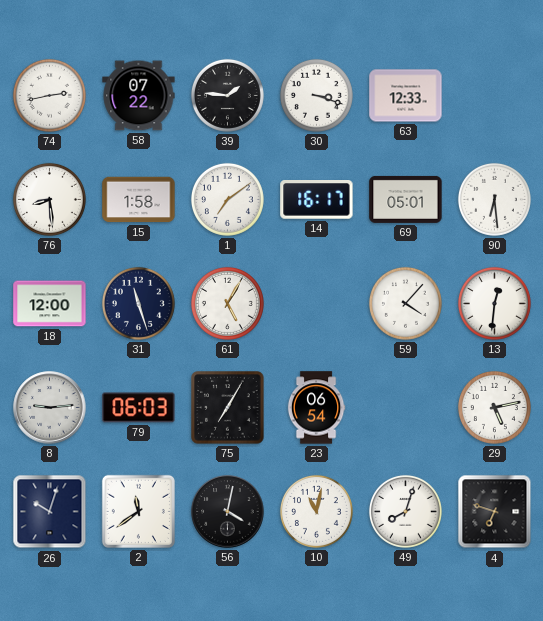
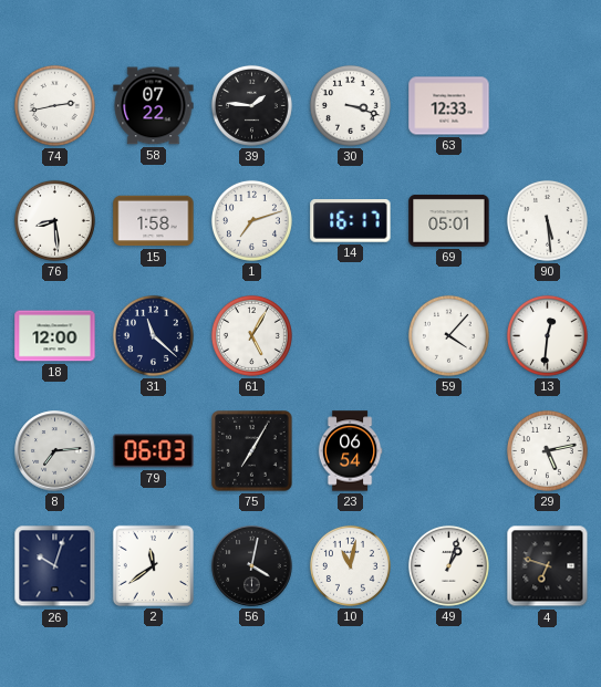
1: 7:09 -> 7:12 (251, 220)
90: 6:29 -> 5:29 (547, 220)
31: 11:27 -> 11:22 (153, 335)
8: 9:14 -> 7:14 (55, 451)
49: 8:03 -> 1:03 (448, 565)
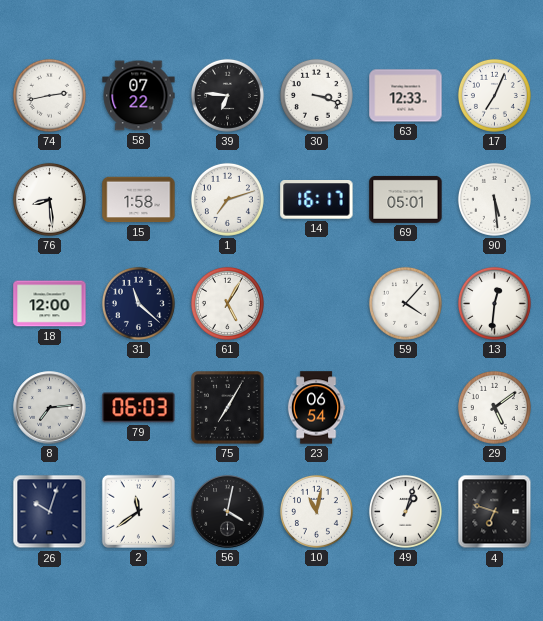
39: 1:46 -> 6:46 (227, 95)
17: none -> 7:04 (494, 95)
29: 5:13 -> 5:09 (494, 407)
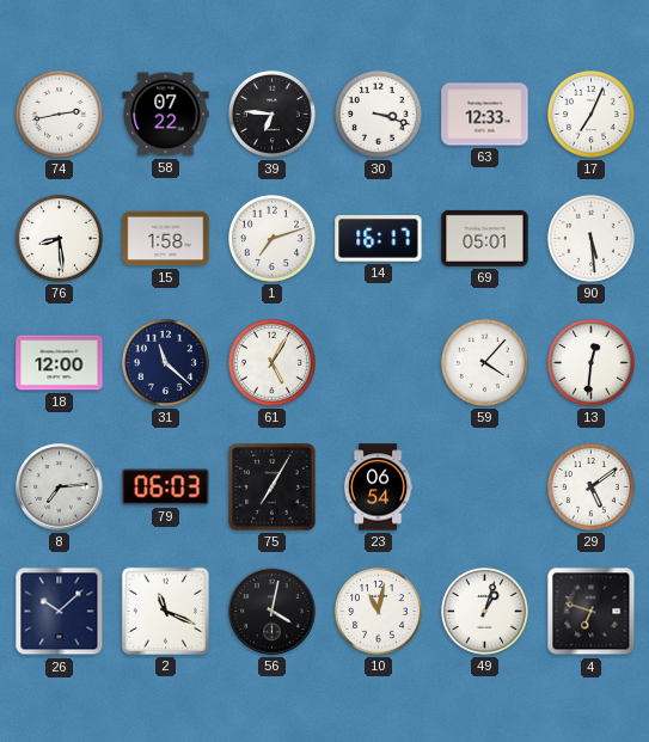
26: 10:03 -> 10:08 (60, 612)
2: 11:39 -> 11:19 (165, 611)
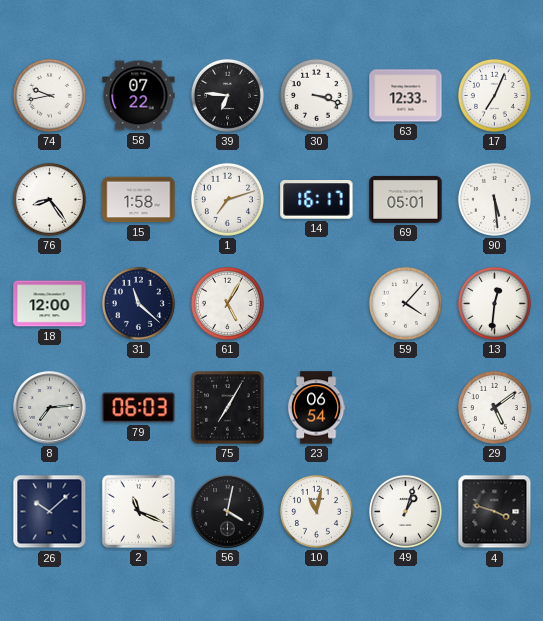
74: 2:43 -> 9:43 (49, 95)
76: 8:29 -> 8:24 (49, 199)
4: 6:48 -> 3:48 (495, 512)
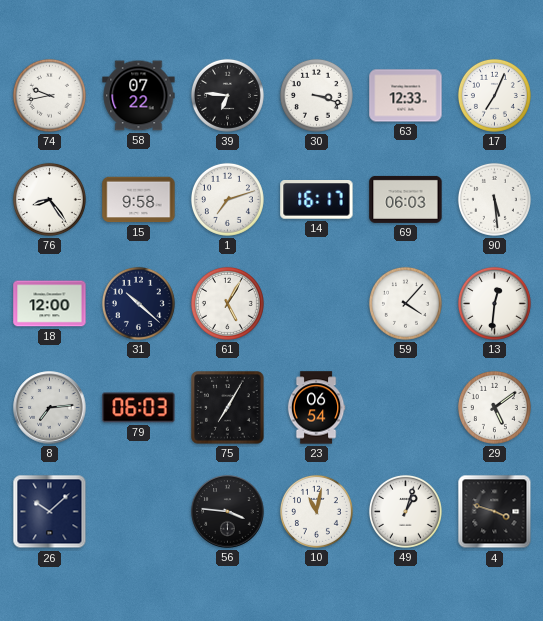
15: 1:58 -> 9:58 (139, 200)
69: 05:01 -> 06:03 (406, 199)
31: 11:22 -> 10:22 (138, 303)
2: 11:19 -> none (138, 511)
56: 4:02 -> 3:46 (228, 512)
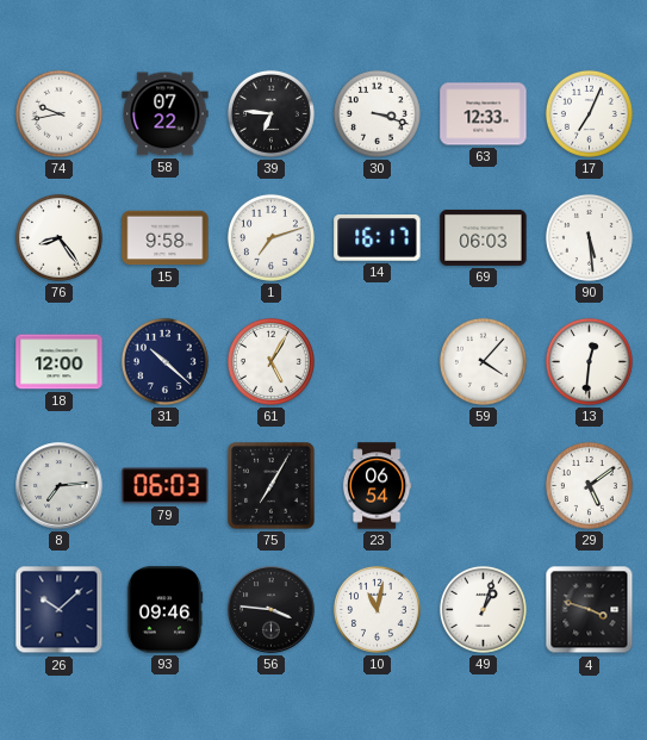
93: none -> 09:46 (164, 610)
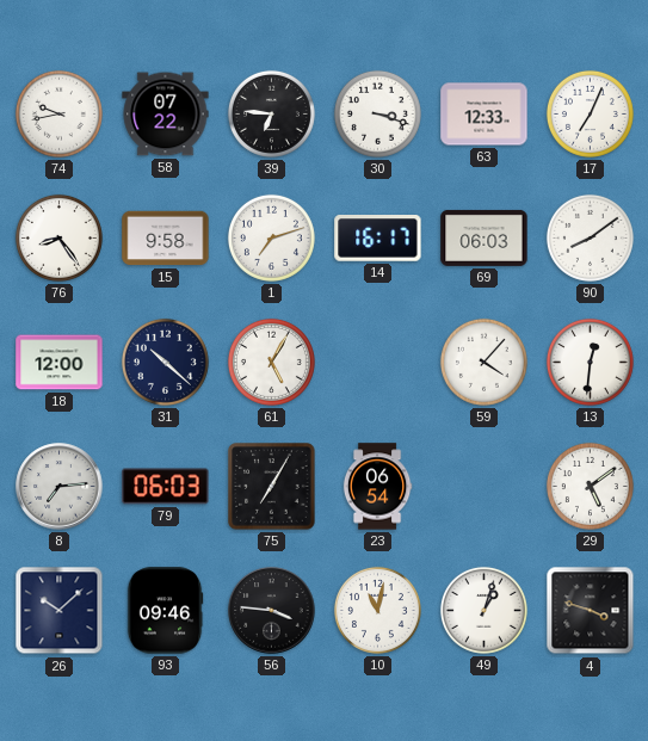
90: 5:29 -> 8:09 (590, 237)
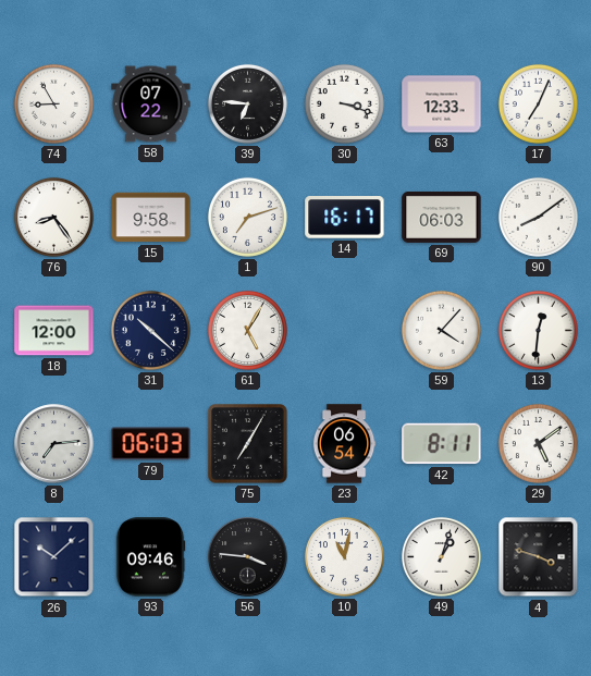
74: 9:43 -> 8:55 (53, 103)
42: none -> 8:11 (442, 444)
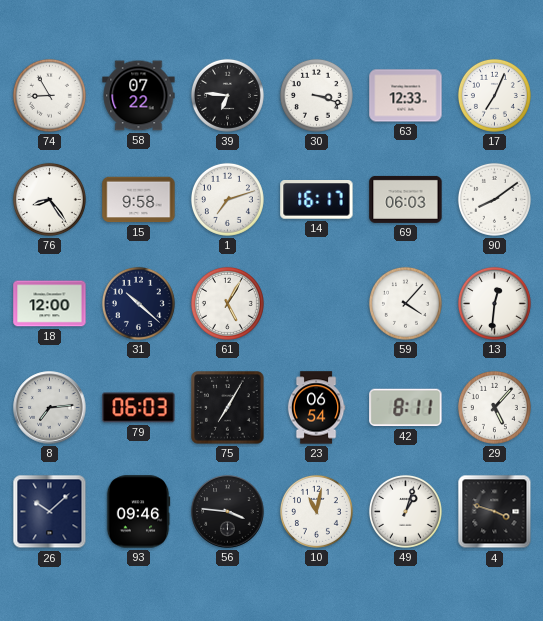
29: 5:09 -> 5:07 (494, 407)
